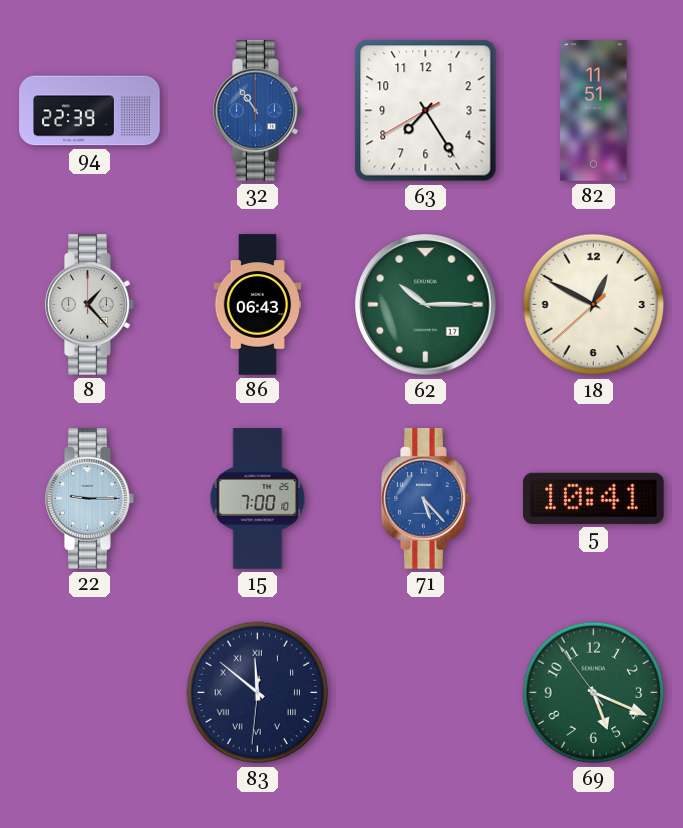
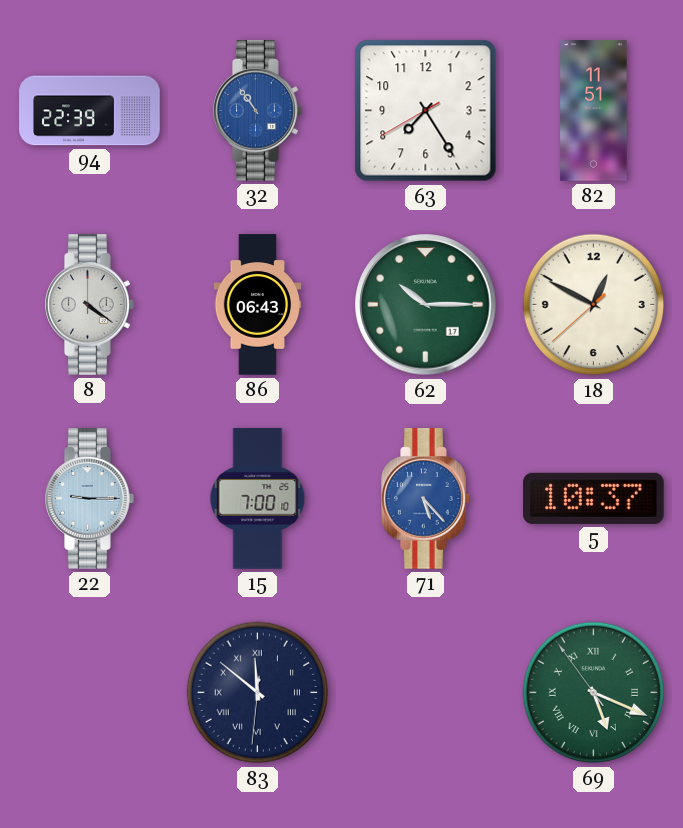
8: 1:23 -> 4:21 (90, 305)
5: 10:41 -> 10:37 (594, 498)
69 numerals: Arabic -> Roman (594, 693)
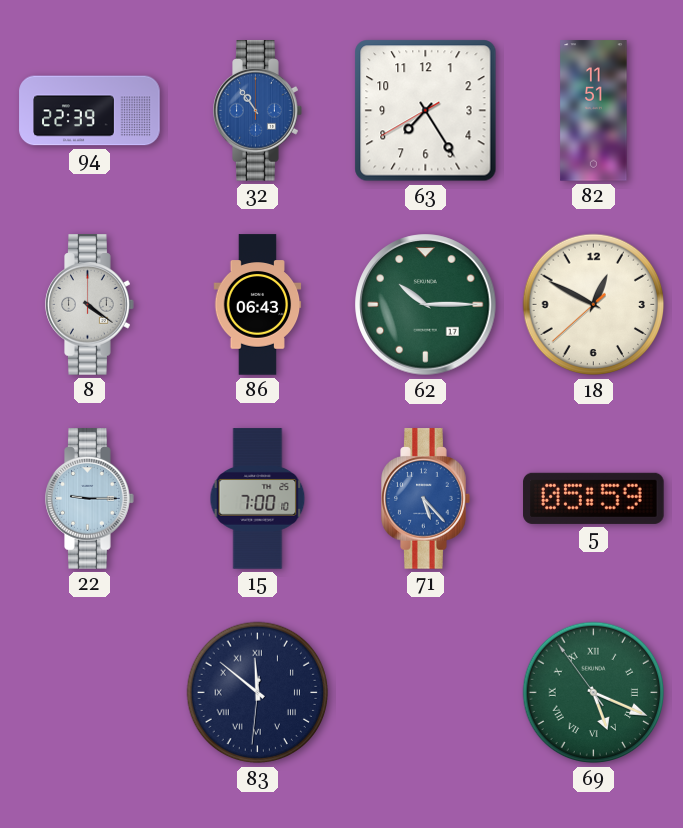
5: 10:37 -> 05:59 (594, 498)
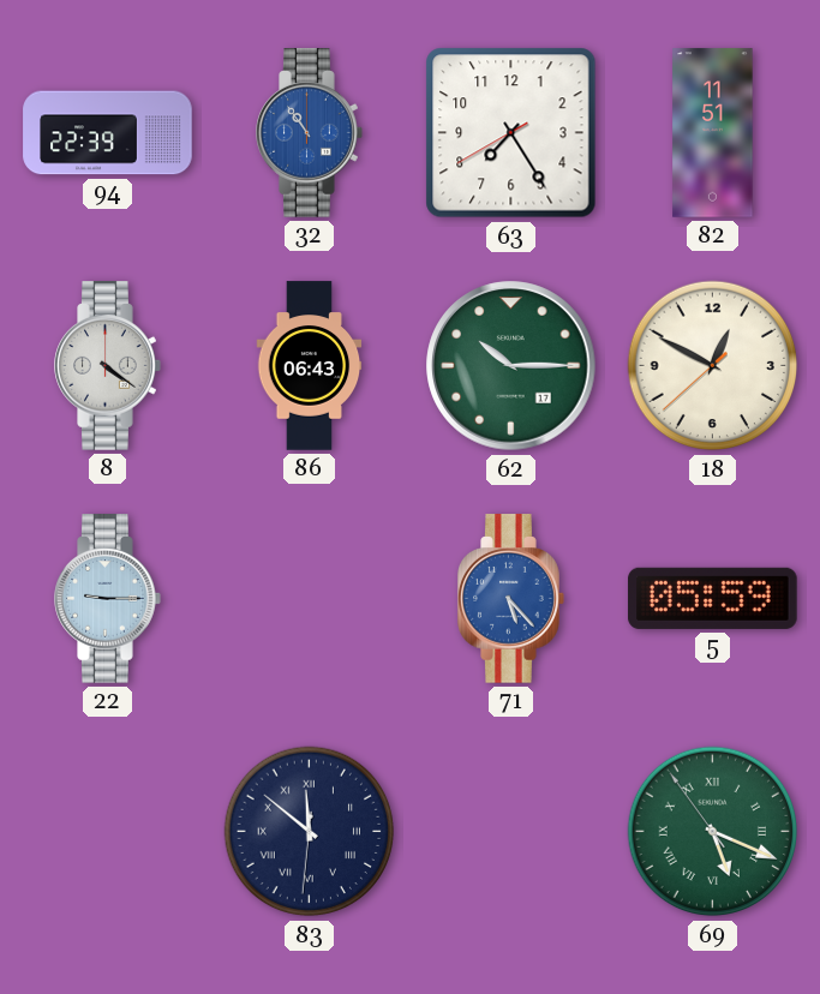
15: 7:00 -> none (258, 499)
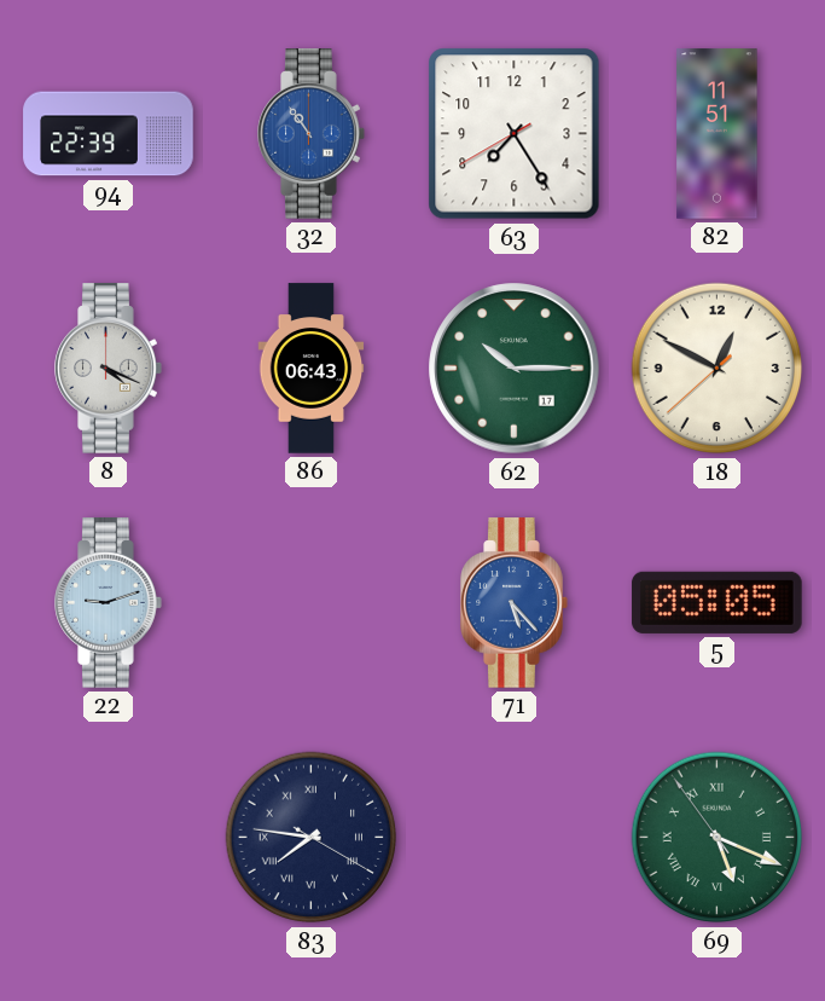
8: 4:21 -> 4:19 (109, 369)
22: 9:15 -> 9:12 (109, 603)
5: 05:59 -> 05:05 (717, 602)
83: 11:51 -> 7:46 (312, 838)
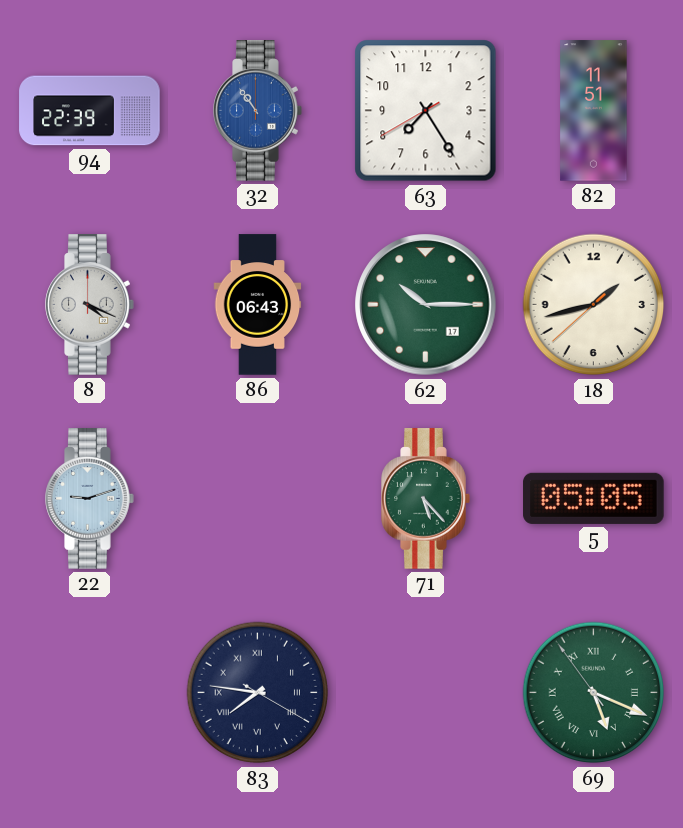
18: 12:49 -> 1:42 (594, 305)
71 dial: blue -> green (426, 499)
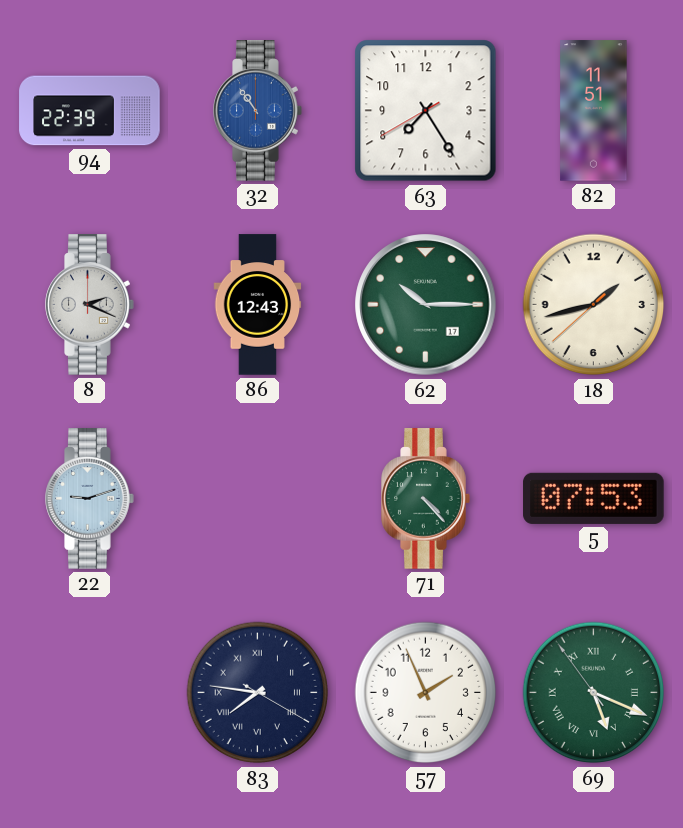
8: 4:19 -> 2:19 (90, 305)
86: 06:43 -> 12:43 (258, 305)
71: 5:23 -> 4:23 (426, 499)
5: 05:05 -> 07:53 (594, 498)
57: none -> 1:56 (426, 693)
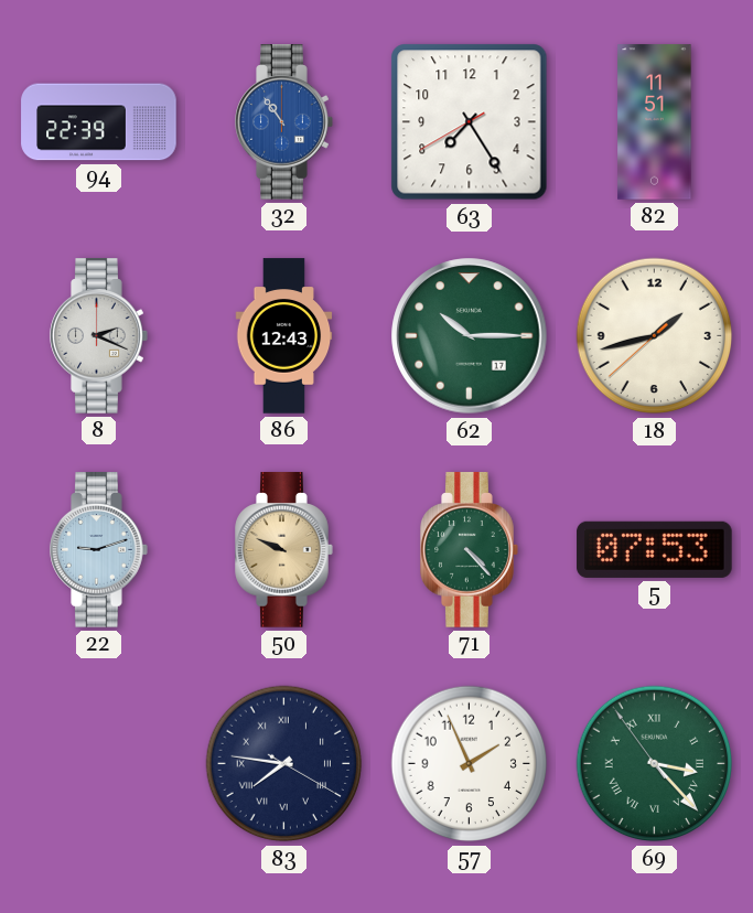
50: none -> 9:49 (284, 550)
69: 5:18 -> 3:22 (655, 764)
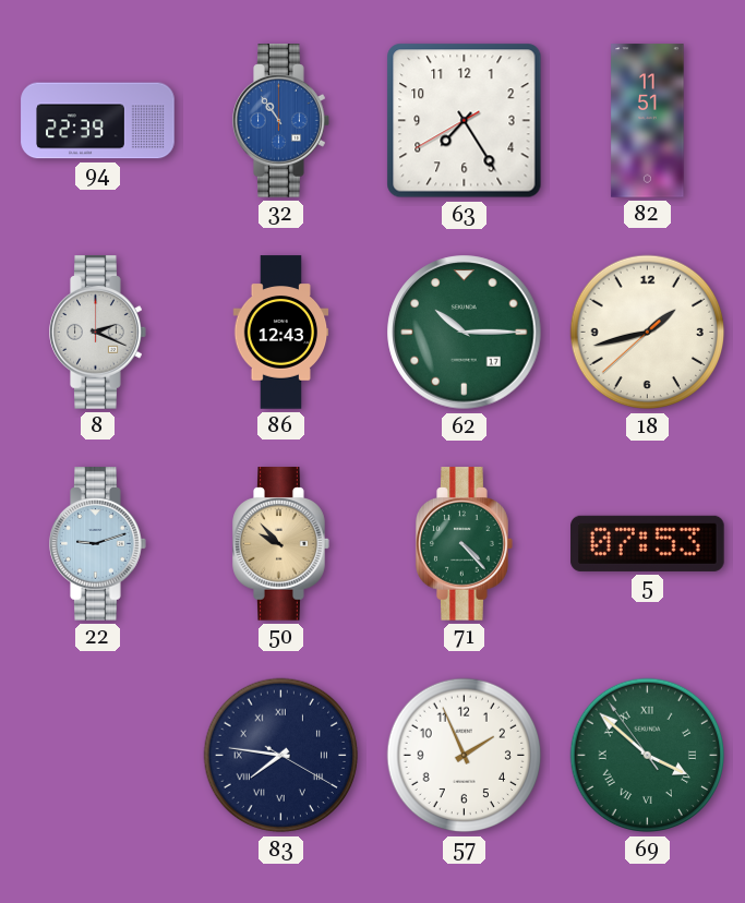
50: 9:49 -> 9:53 (281, 544)
69: 3:22 -> 3:51 (648, 756)
